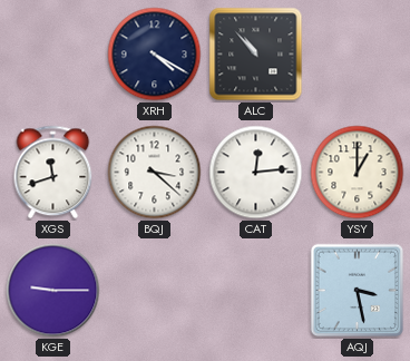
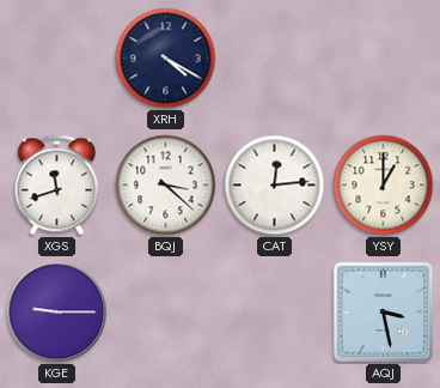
ALC: 10:53 -> none (256, 55)
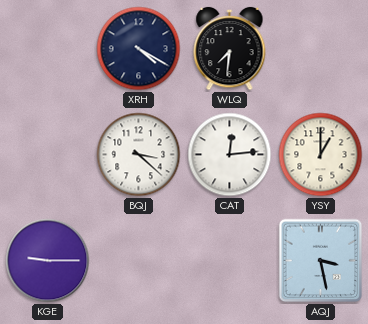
WLQ: none -> 7:31 (230, 49)
XGS: 11:42 -> none (57, 186)
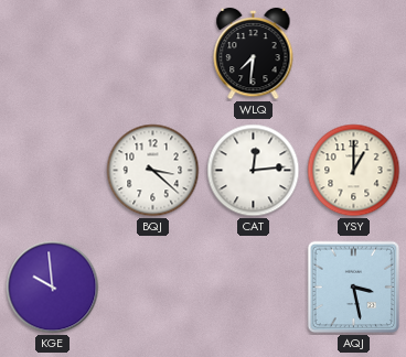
XRH: 4:20 -> none (139, 49)
KGE: 9:15 -> 9:59 (53, 288)
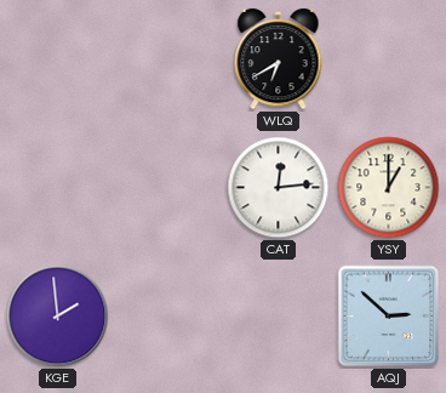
WLQ: 7:31 -> 6:40 (279, 59)
BQJ: 3:22 -> none (153, 171)
KGE: 9:59 -> 1:59 (58, 317)
AQJ: 3:28 -> 2:52 (389, 317)
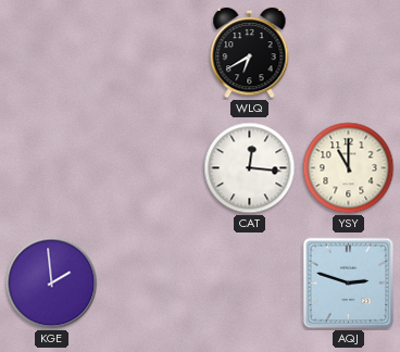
CAT: 12:14 -> 12:16 (250, 168)
YSY: 1:00 -> 11:00 (349, 168)
AQJ: 2:52 -> 2:48 (349, 284)
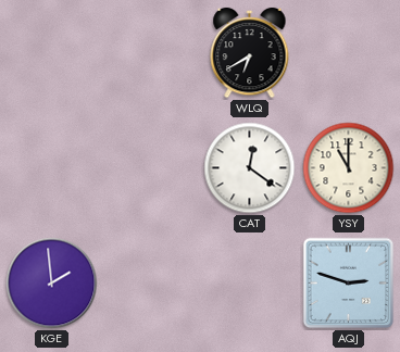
CAT: 12:16 -> 12:21 (250, 168)
